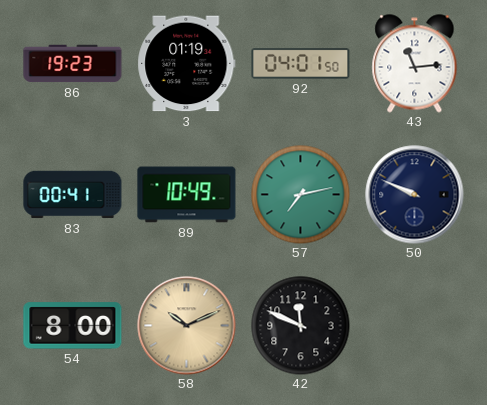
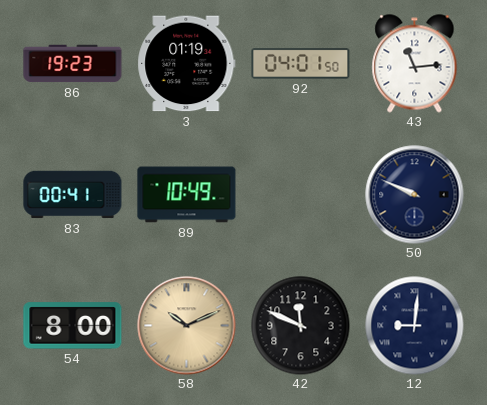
57: 7:13 -> none (301, 195)
12: none -> 9:01 (415, 326)
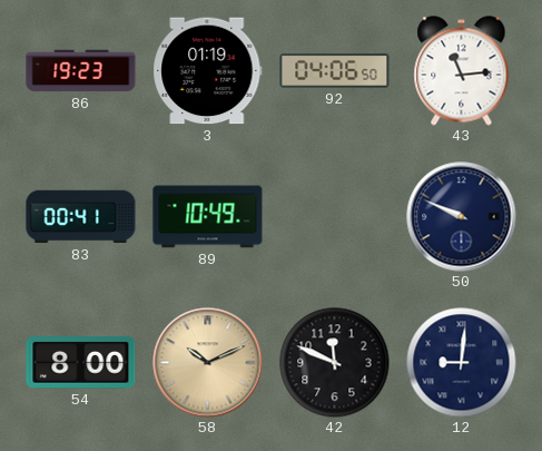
92: 04:01 -> 04:06 (335, 71)
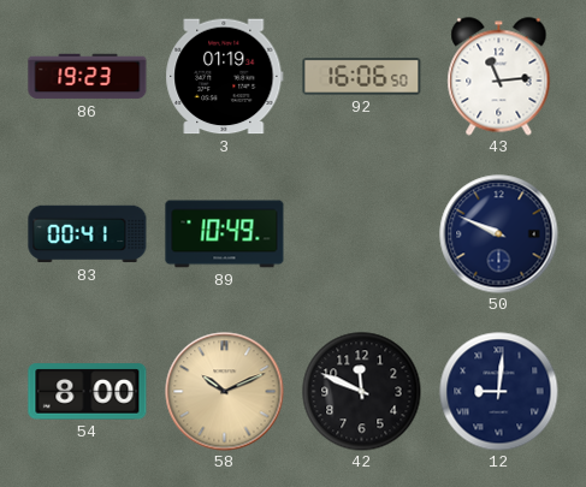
92: 04:06 -> 16:06 (362, 77)
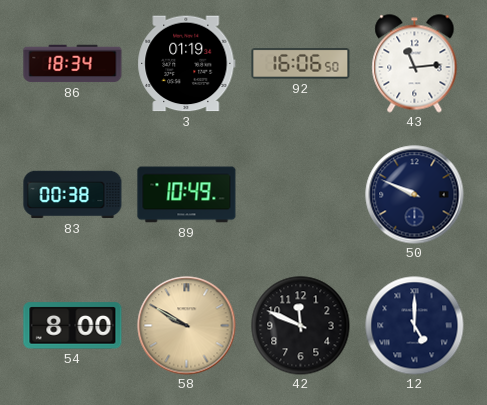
86: 19:23 -> 18:34 (73, 64)
83: 00:41 -> 00:38 (73, 195)
58: 10:11 -> 9:50 (187, 326)
12: 9:01 -> 5:00 (415, 326)
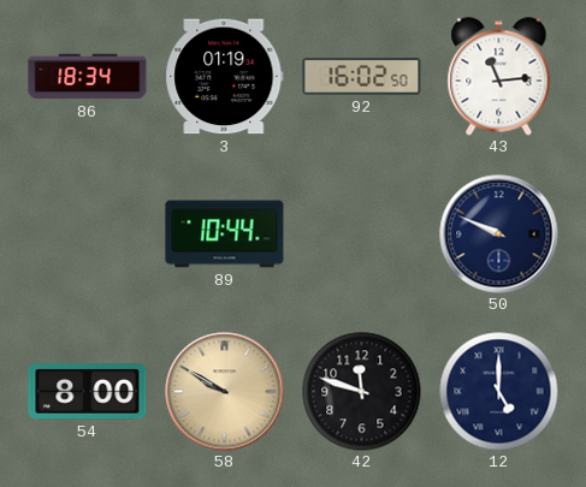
92: 16:06 -> 16:02 (362, 77)
83: 00:38 -> none (73, 195)
89: 10:49 -> 10:44 (225, 234)
42: 11:49 -> 11:48 (362, 392)
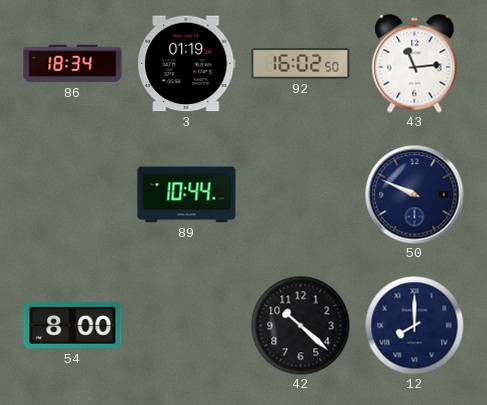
58: 9:50 -> none (225, 392)
42: 11:48 -> 10:22 (301, 326)
12: 5:00 -> 8:00 (415, 326)
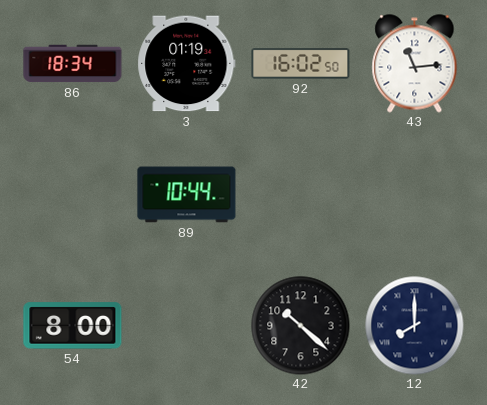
50: 9:49 -> none (415, 195)
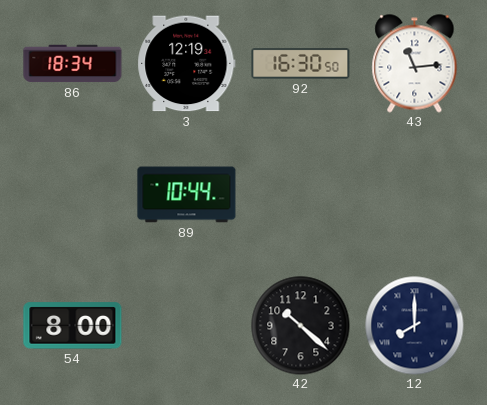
3: 01:19 -> 12:19 (187, 64)
92: 16:02 -> 16:30 (301, 64)
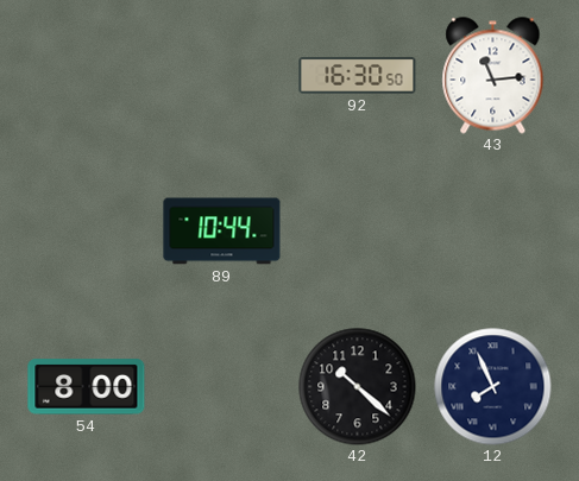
86: 18:34 -> none (73, 64)
3: 12:19 -> none (187, 64)
12: 8:00 -> 7:56 (493, 387)
